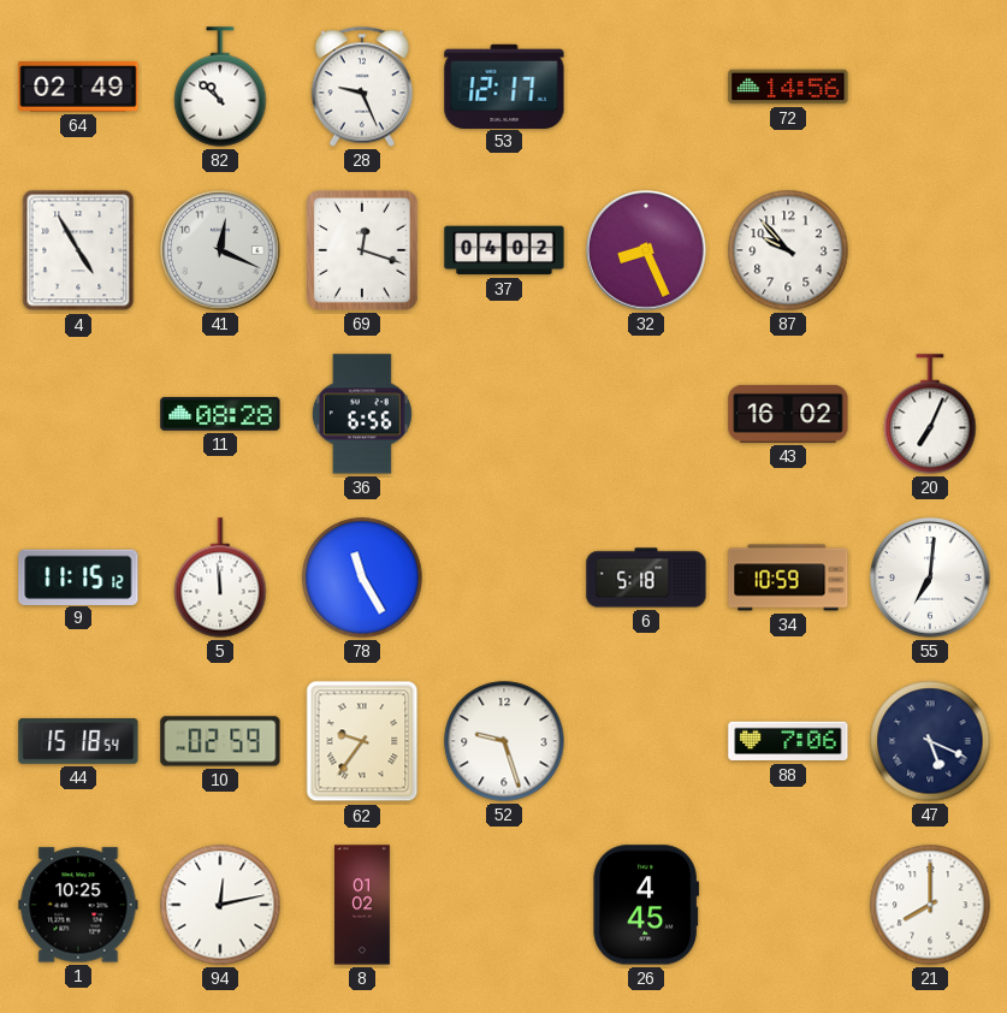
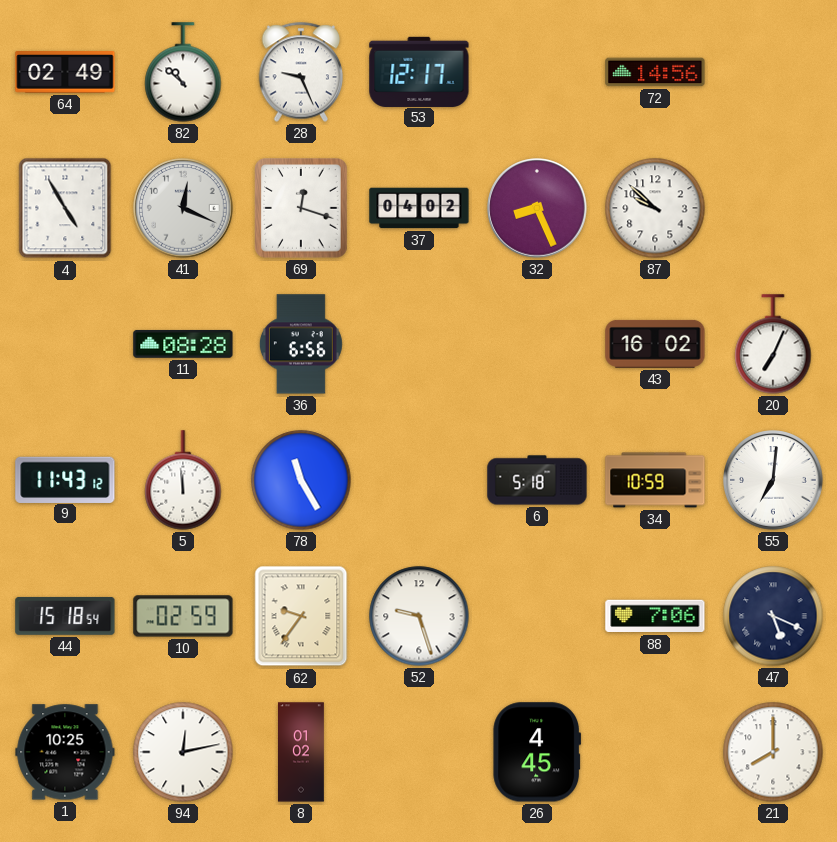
87: 9:53 -> 9:52 (655, 208)
9: 11:15 -> 11:43 (65, 479)
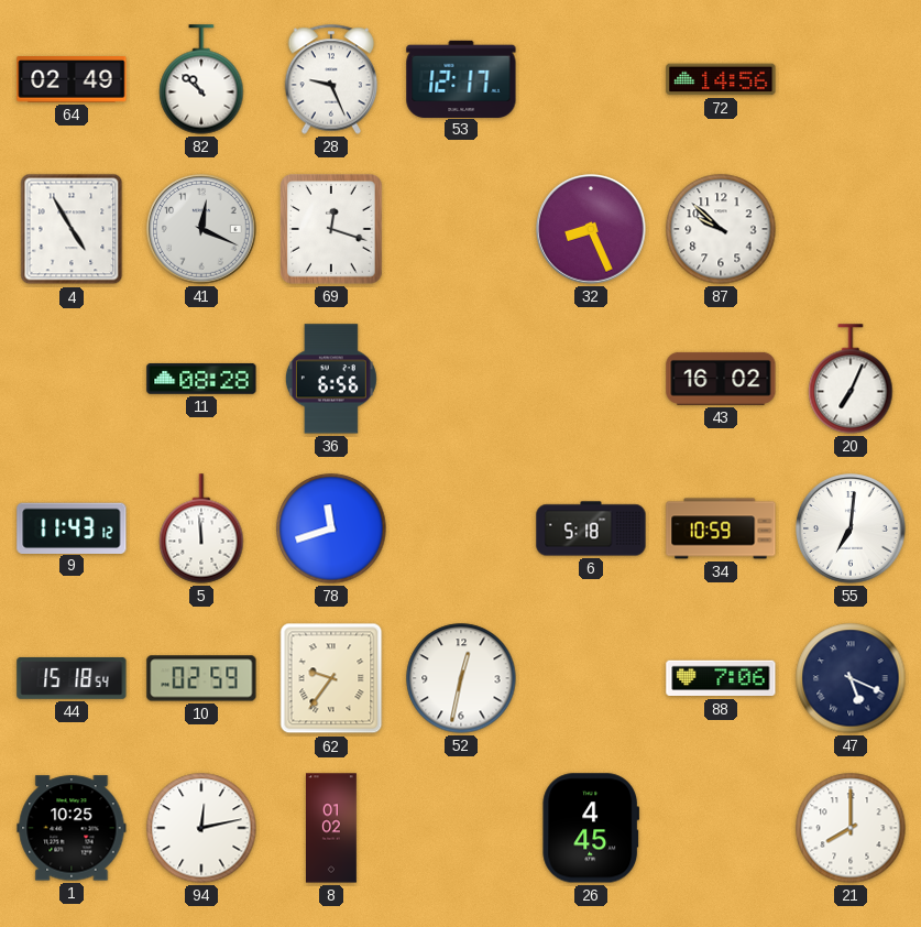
37: 04:02 -> none (419, 208)
78: 11:25 -> 11:42 (331, 528)
52: 9:27 -> 12:32 (461, 678)
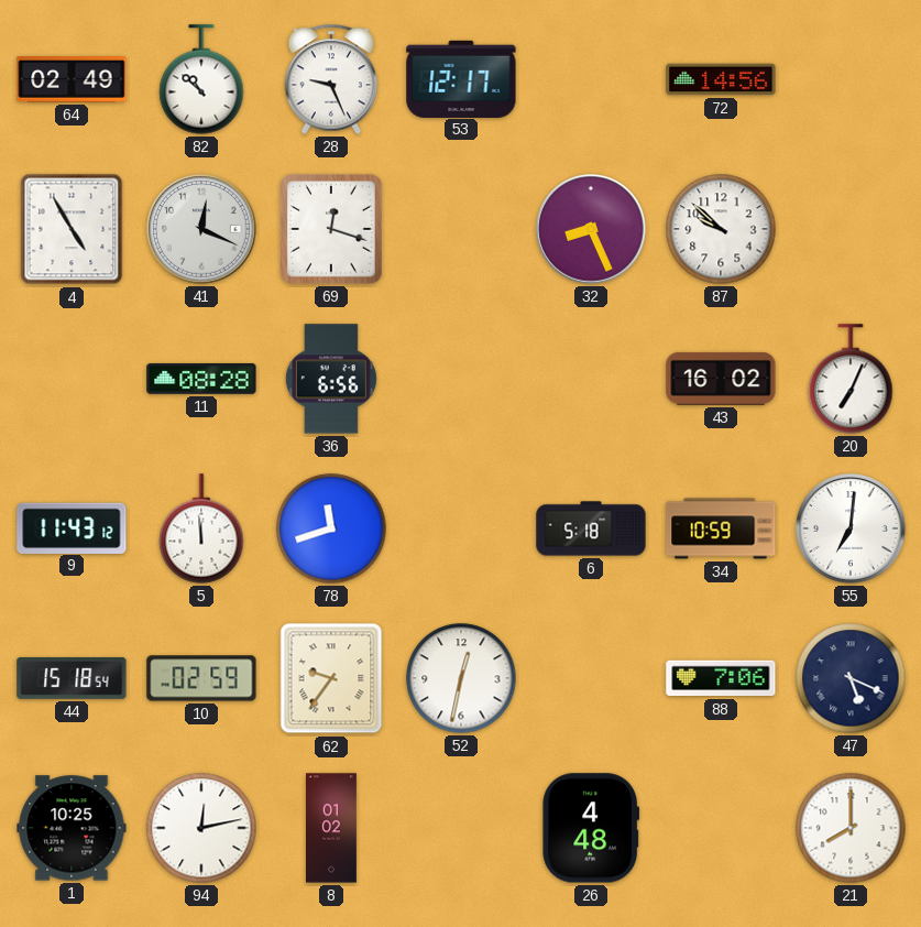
26: 4:45 -> 4:48 (591, 828)
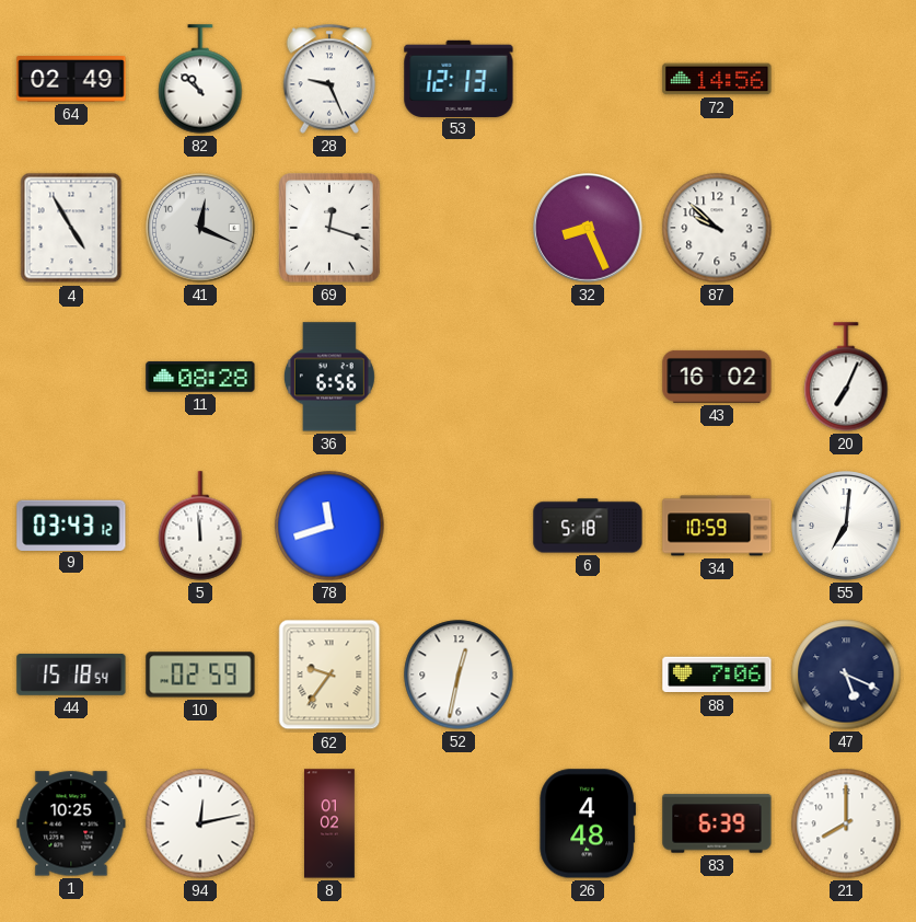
53: 12:17 -> 12:13 (459, 78)
9: 11:43 -> 03:43 (71, 525)
83: none -> 6:39 (717, 823)
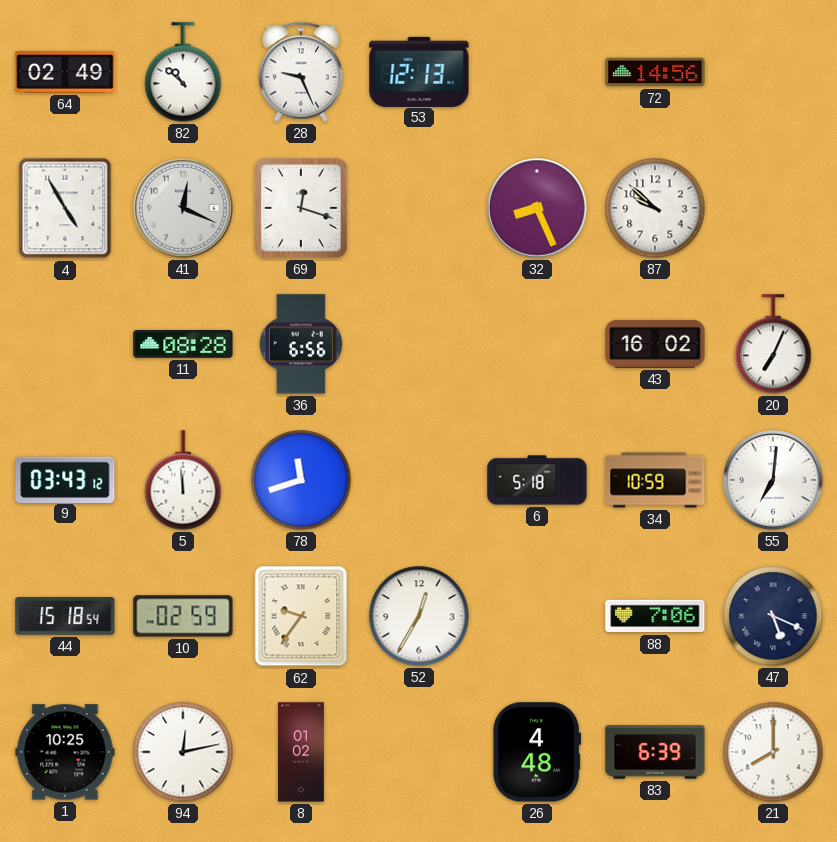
52: 12:32 -> 12:35 (419, 616)
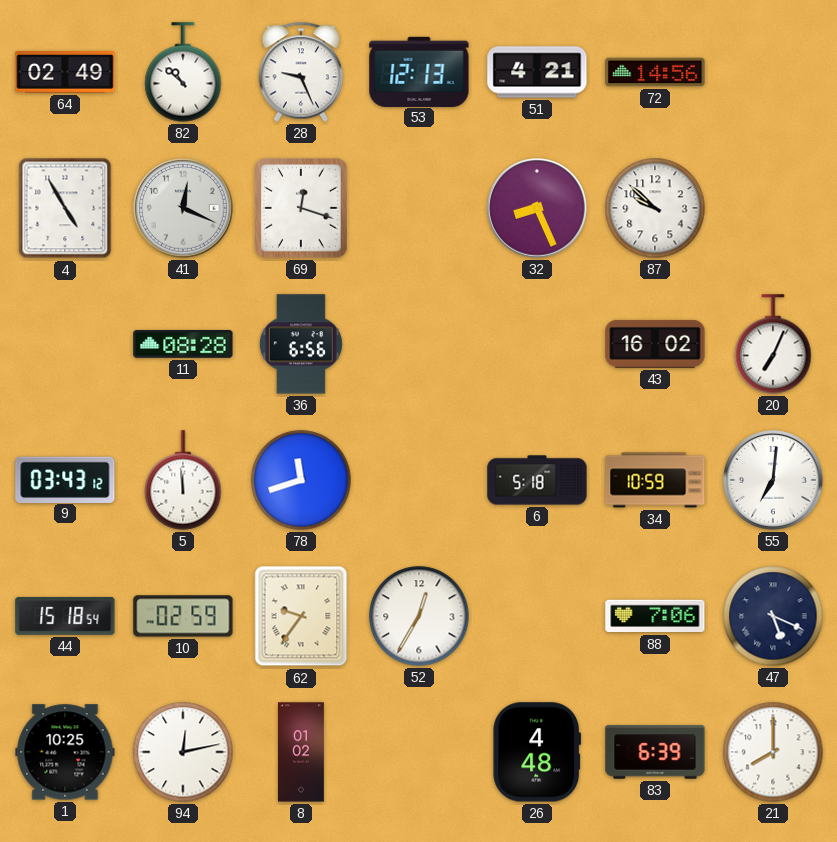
51: none -> 4:21 (537, 72)
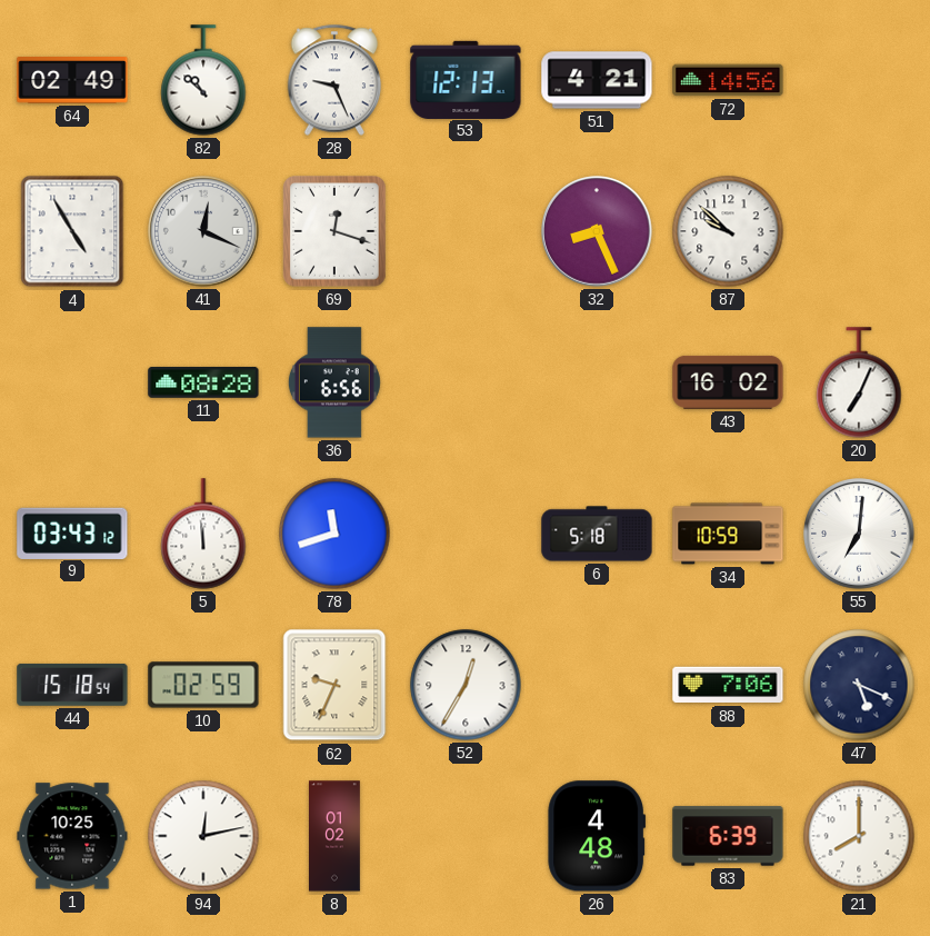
62: 9:36 -> 9:34 (334, 685)
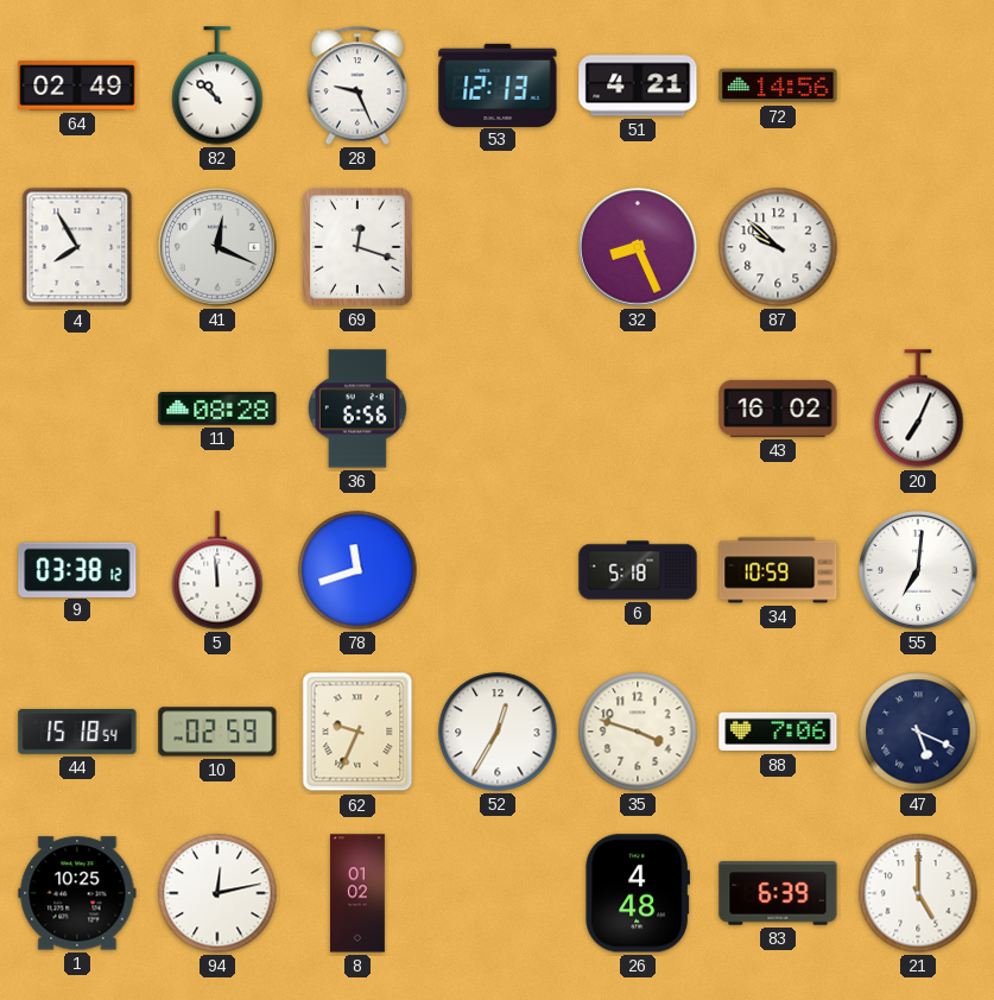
4: 4:55 -> 7:55 (77, 247)
9: 03:43 -> 03:38 (77, 569)
35: none -> 3:48 (638, 732)
21: 8:00 -> 5:00 (918, 893)
